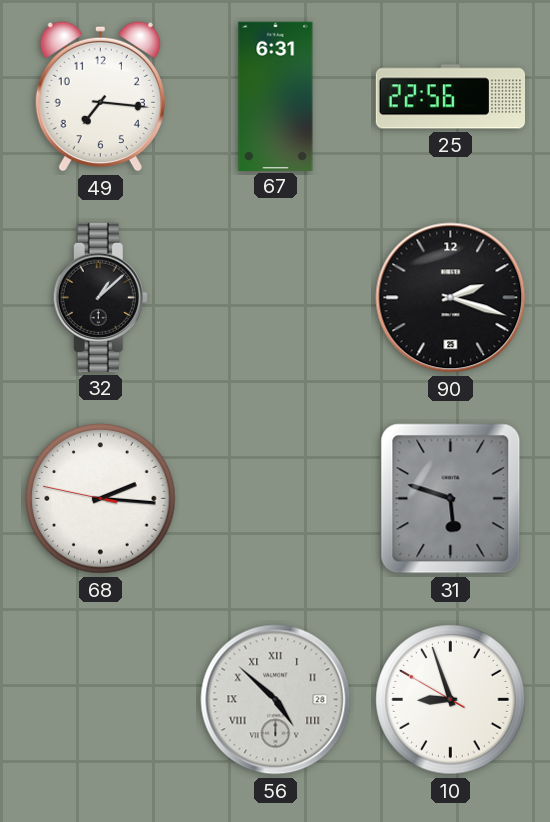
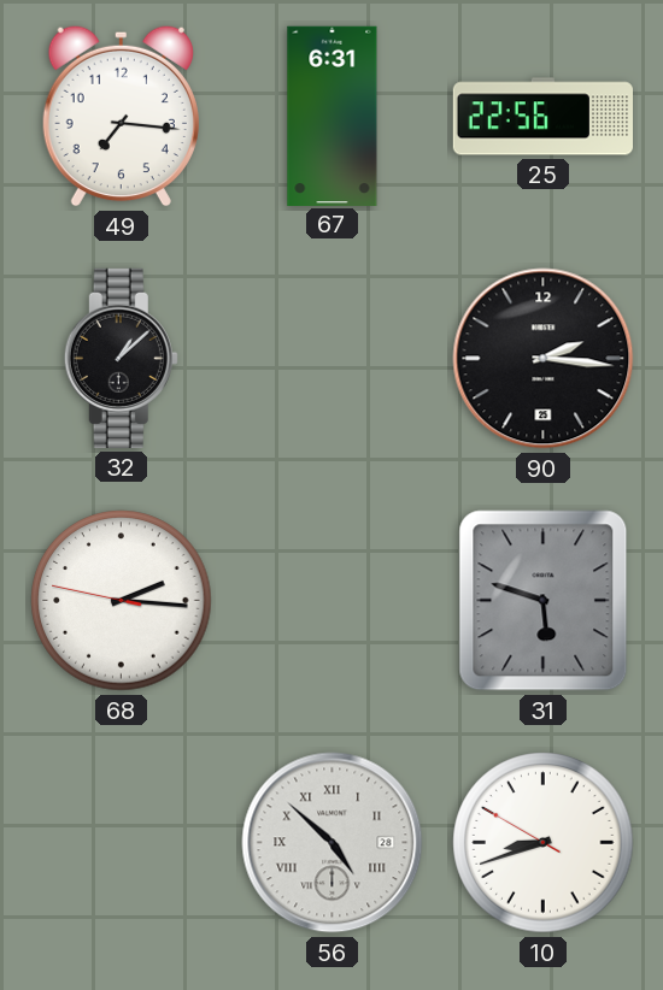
90: 2:18 -> 2:16 (544, 359)
10: 8:56 -> 8:41 (544, 843)
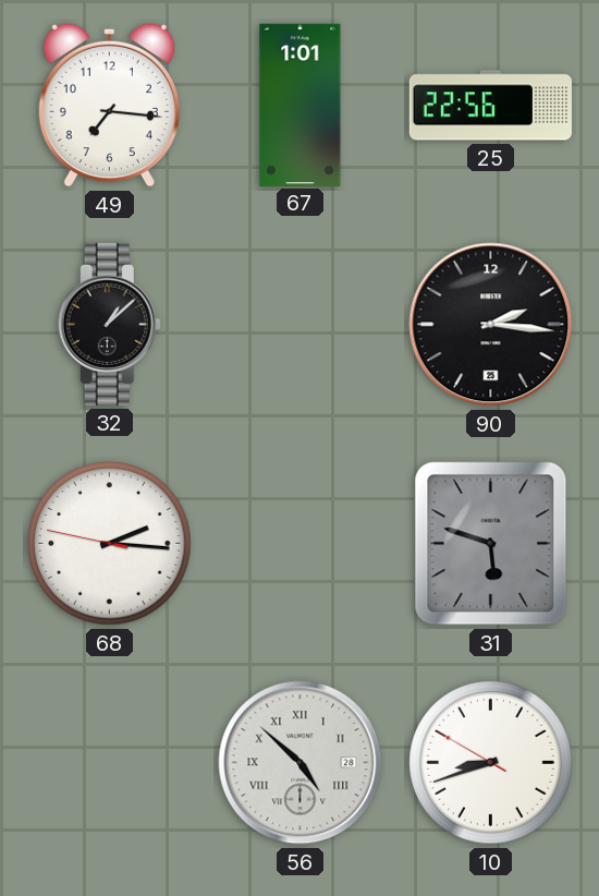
67: 6:31 -> 1:01 (301, 105)
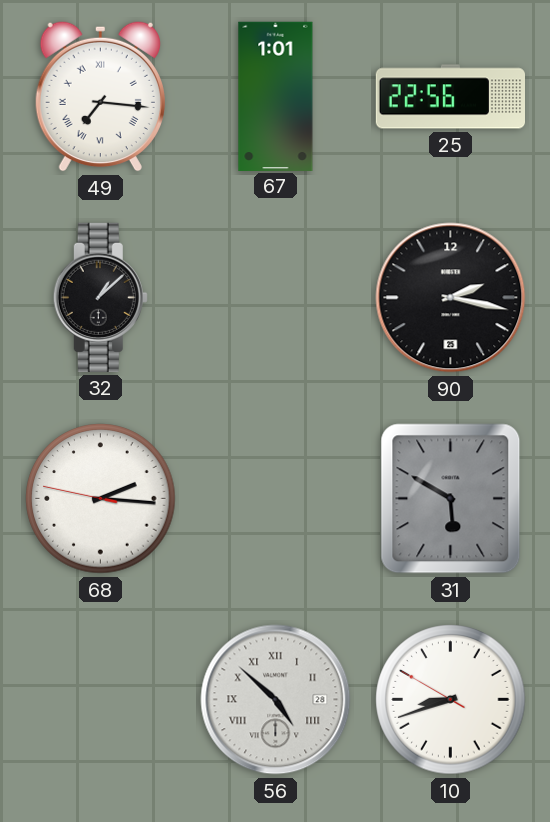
49 numerals: Arabic -> Roman (100, 96)
90: 2:16 -> 2:17 (451, 298)
31: 5:48 -> 5:50 (451, 499)
